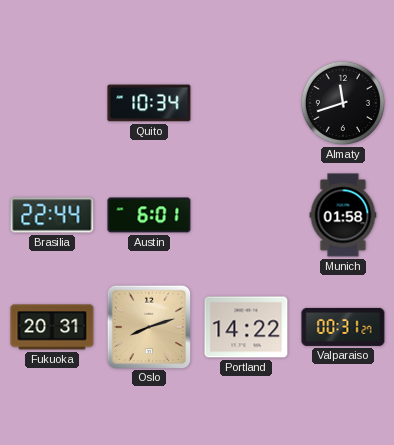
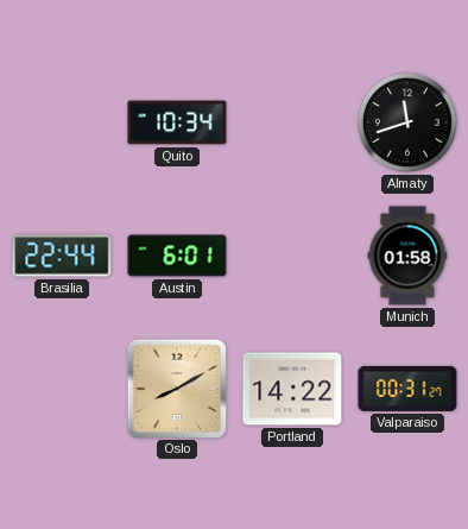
Fukuoka: 20:31 -> none (52, 327)
Oslo: 8:12 -> 8:10 (177, 388)
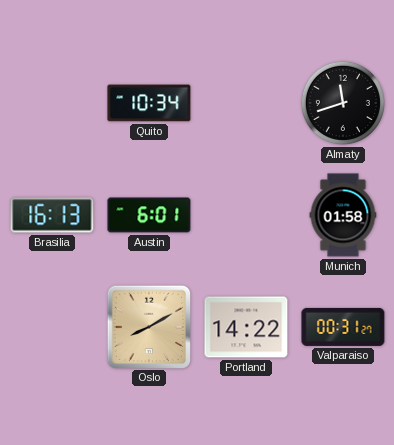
Brasilia: 22:44 -> 16:13 (52, 215)
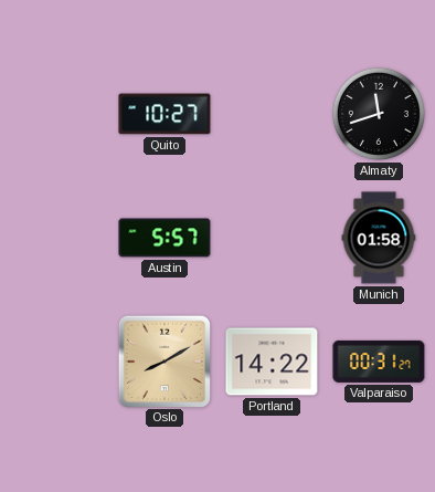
Quito: 10:34 -> 10:27 (165, 114)
Brasilia: 16:13 -> none (52, 215)
Austin: 6:01 -> 5:57 (165, 238)
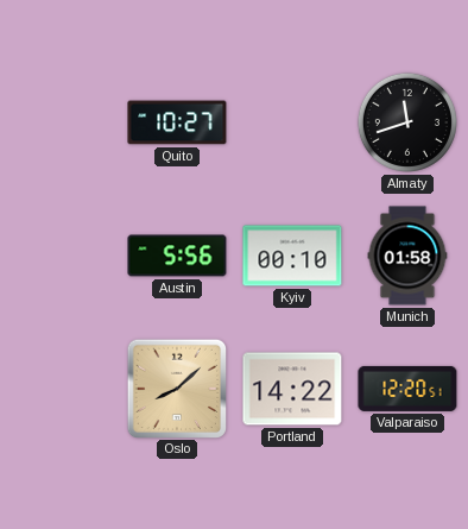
Austin: 5:57 -> 5:56 (177, 256)
Kyiv: none -> 00:10 (292, 256)
Oslo: 8:10 -> 8:08 (177, 388)
Valparaiso: 00:31 -> 12:20 (407, 389)
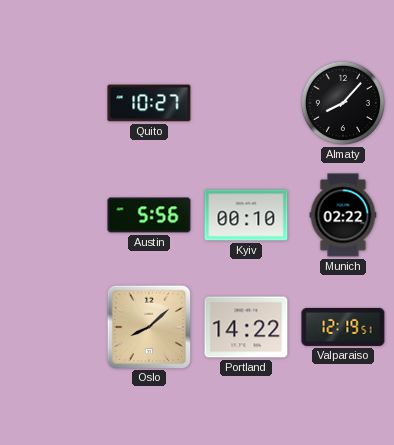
Almaty: 11:42 -> 8:07 (343, 103)
Munich: 01:58 -> 02:22 (343, 215)
Valparaiso: 12:20 -> 12:19 (343, 327)
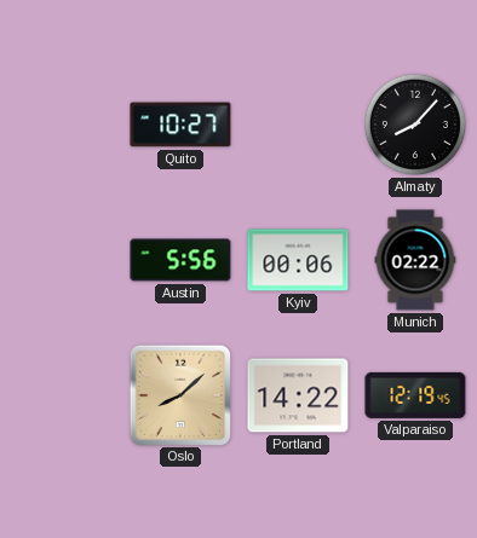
Kyiv: 00:10 -> 00:06 (298, 260)
Valparaiso: 12:19:51 -> 12:19:45 (415, 395)
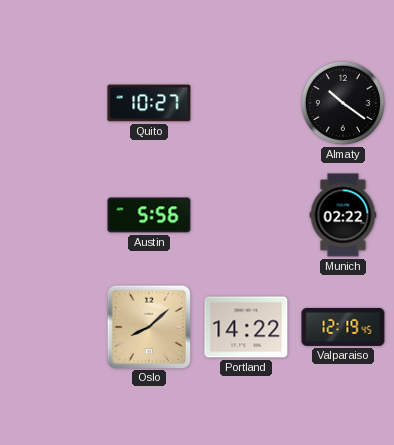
Almaty: 8:07 -> 10:21 (343, 103)
Kyiv: 00:06 -> none (298, 260)
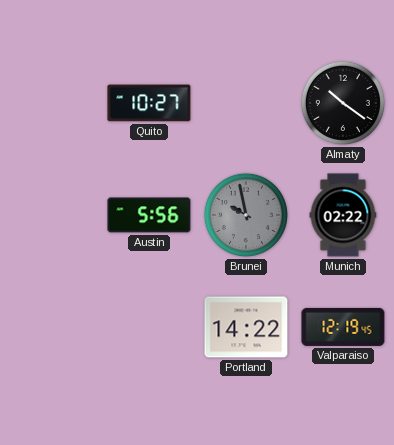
Brunei: none -> 9:58 (246, 215)
Oslo: 8:08 -> none (149, 326)
